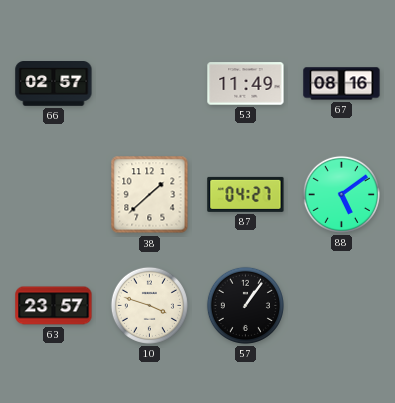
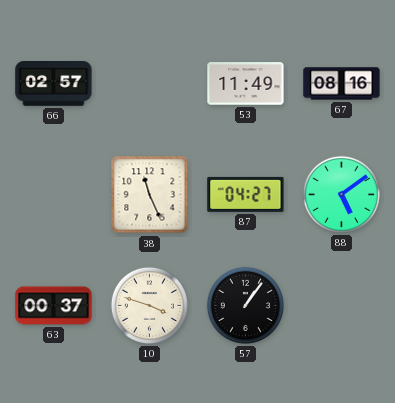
38: 1:38 -> 11:26 (150, 195)
63: 23:57 -> 00:37 (54, 306)
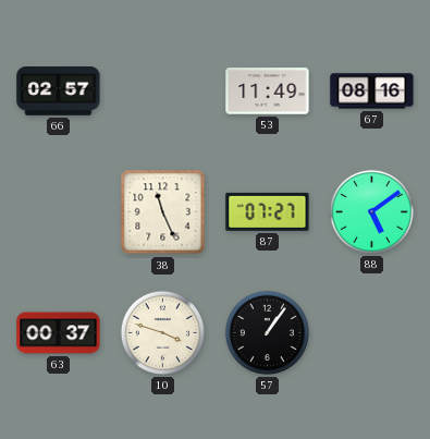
87: 04:27 -> 07:27 (268, 211)
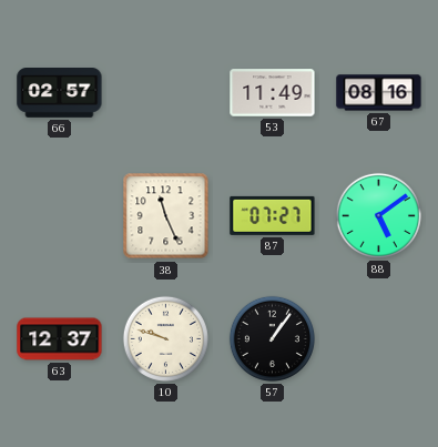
63: 00:37 -> 12:37 (60, 339)
10: 3:48 -> 9:48 (165, 338)
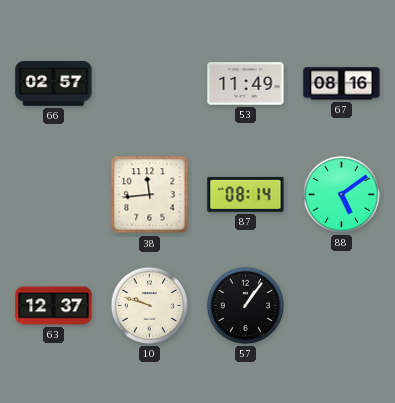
38: 11:26 -> 11:44 (150, 195)
87: 07:27 -> 08:14 (246, 194)
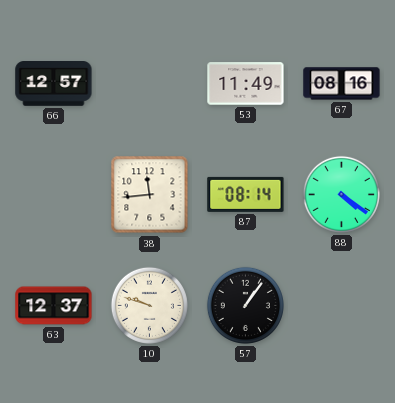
66: 02:57 -> 12:57 (54, 84)
88: 5:09 -> 4:21 (341, 194)
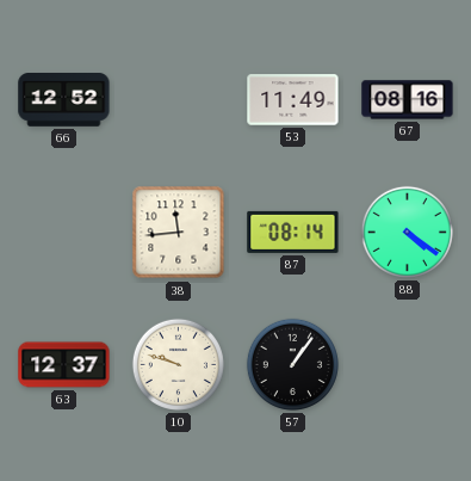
66: 12:57 -> 12:52 (64, 100)
